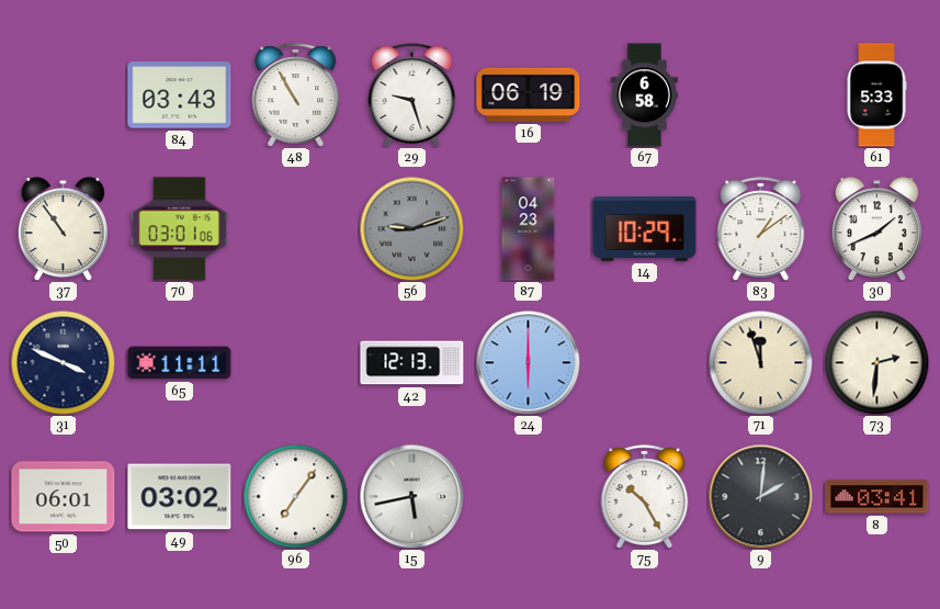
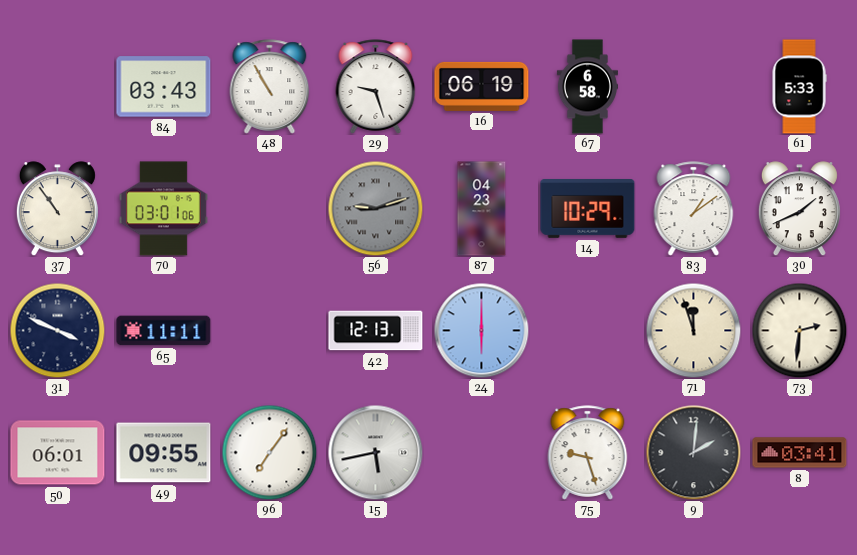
49: 03:02 -> 09:55 (164, 453)
75: 10:25 -> 9:27 (588, 453)
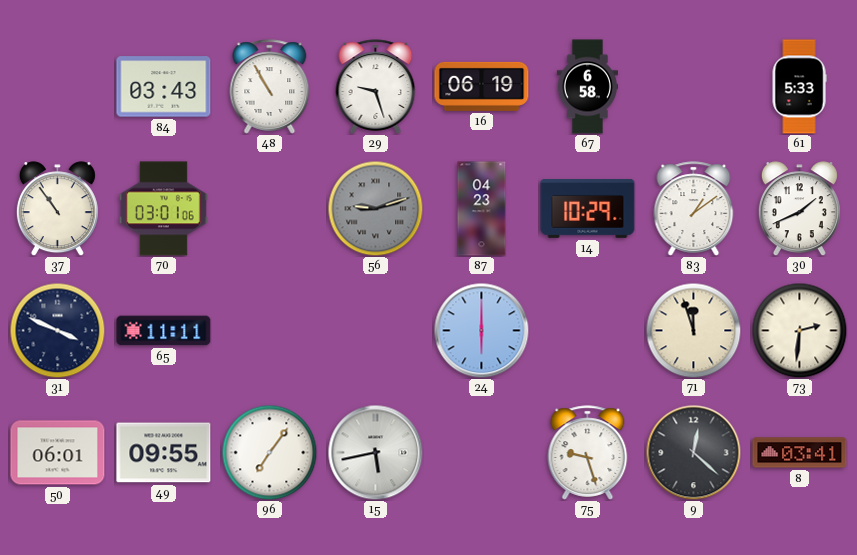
42: 12:13 -> none (376, 331)
9: 2:01 -> 12:22 (693, 452)
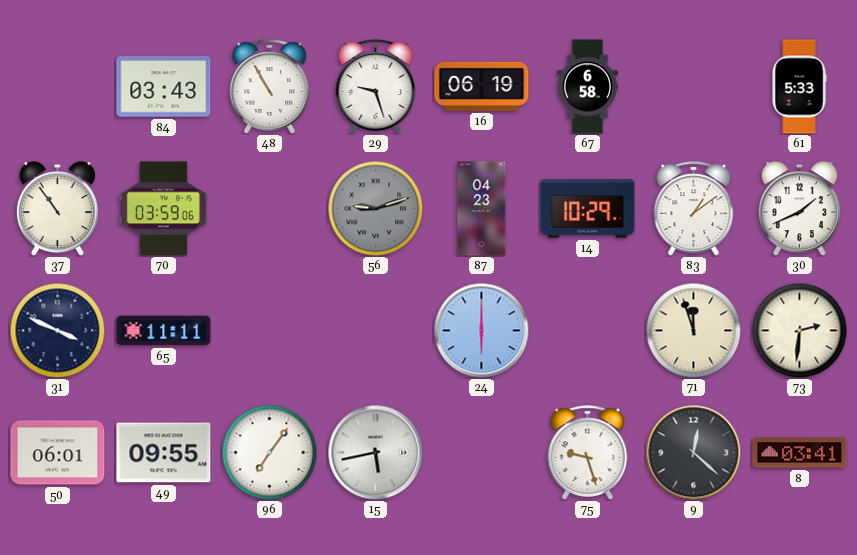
70: 03:01 -> 03:59 (163, 209)
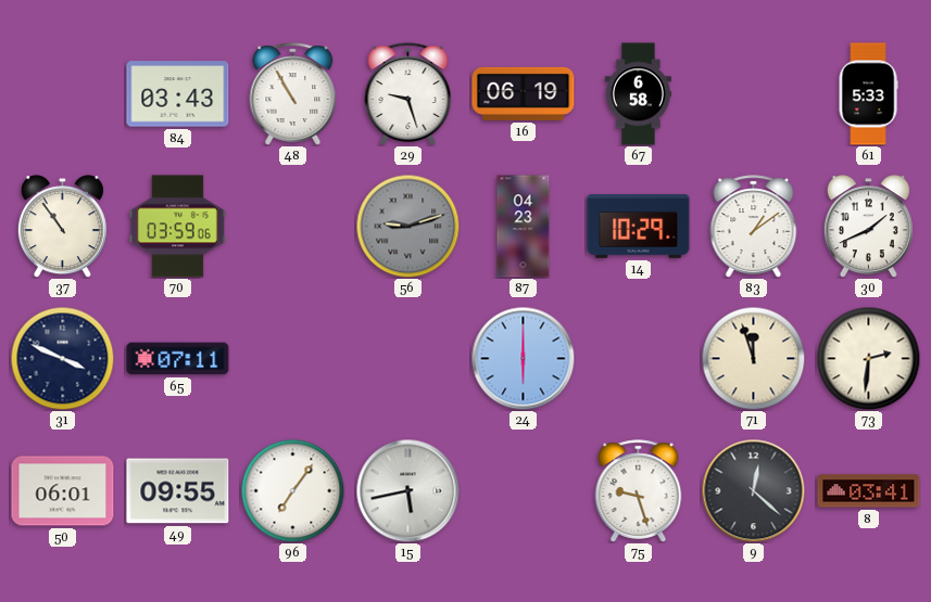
65: 11:11 -> 07:11 (178, 359)
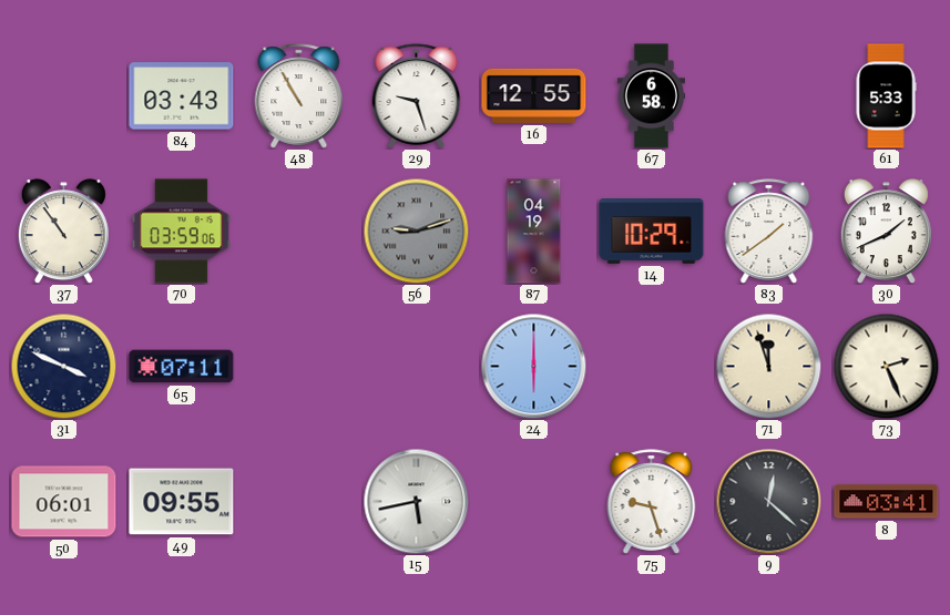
16: 06:19 -> 12:55 (534, 95)
87: 04:23 -> 04:19 (534, 232)
83: 1:09 -> 1:39 (769, 232)
73: 2:31 -> 2:26 (886, 366)
96: 7:06 -> none (292, 490)
